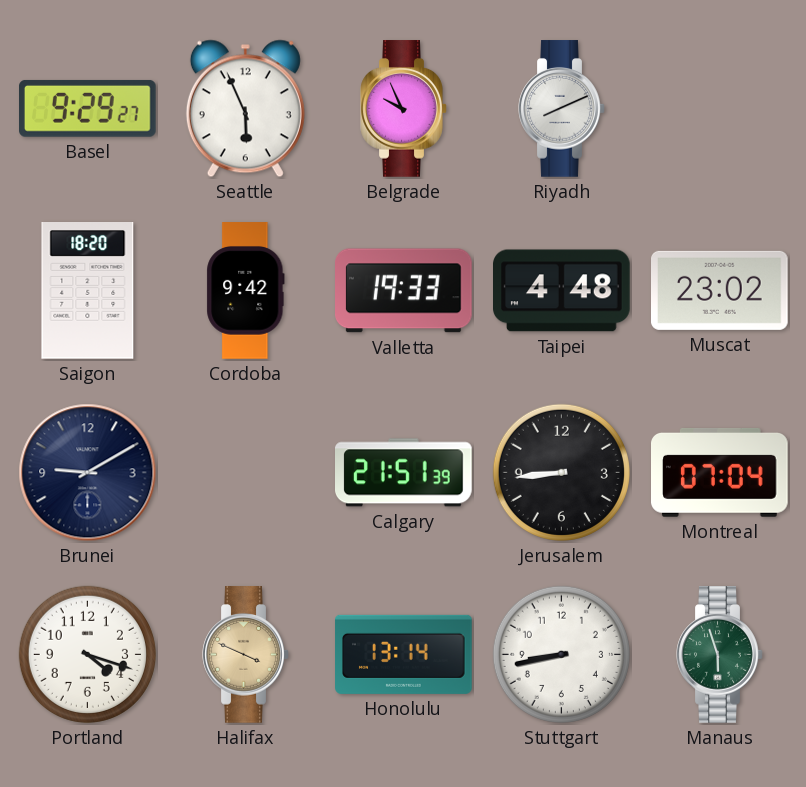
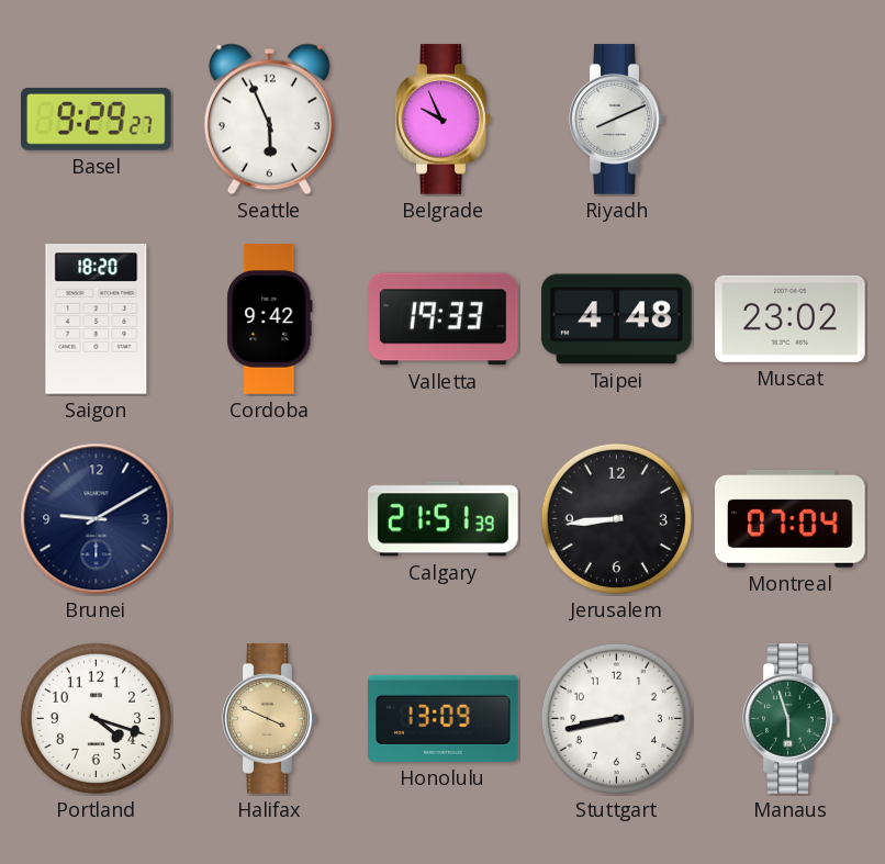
Honolulu: 13:14 -> 13:09 (444, 718)
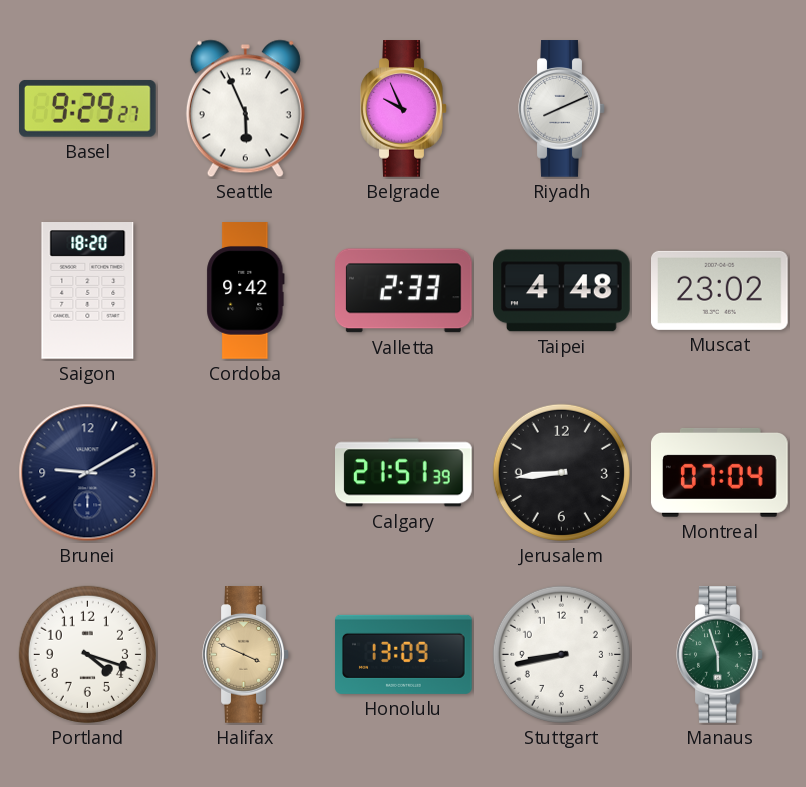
Valletta: 19:33 -> 2:33 (404, 291)
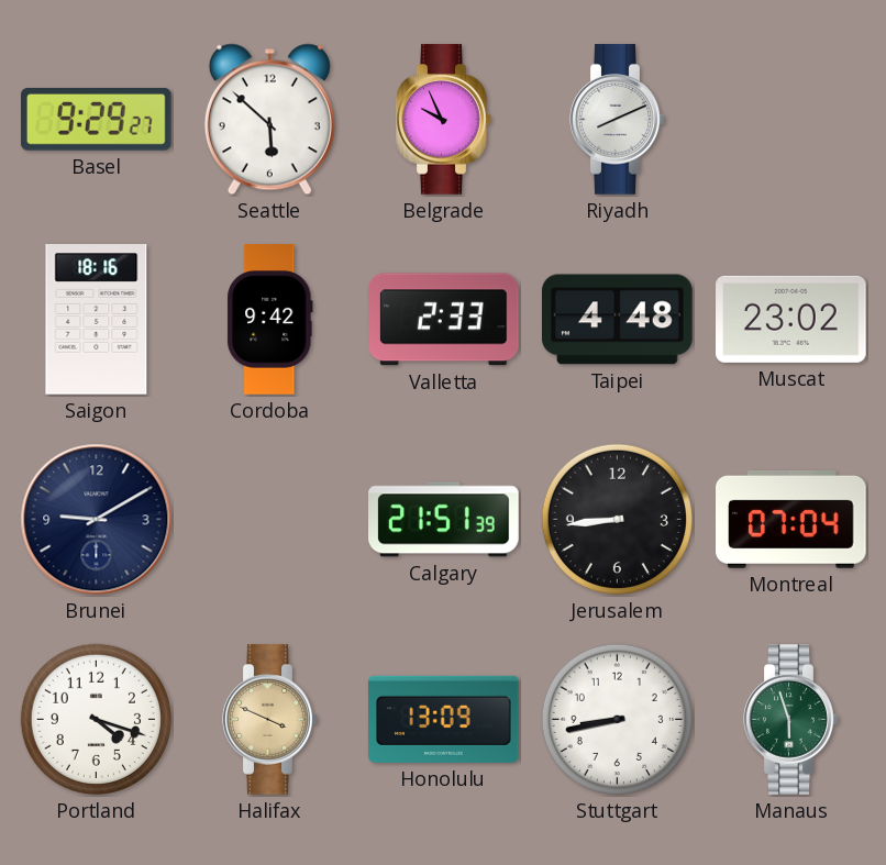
Seattle: 5:56 -> 5:52 (269, 120)
Saigon: 18:20 -> 18:16 (97, 320)
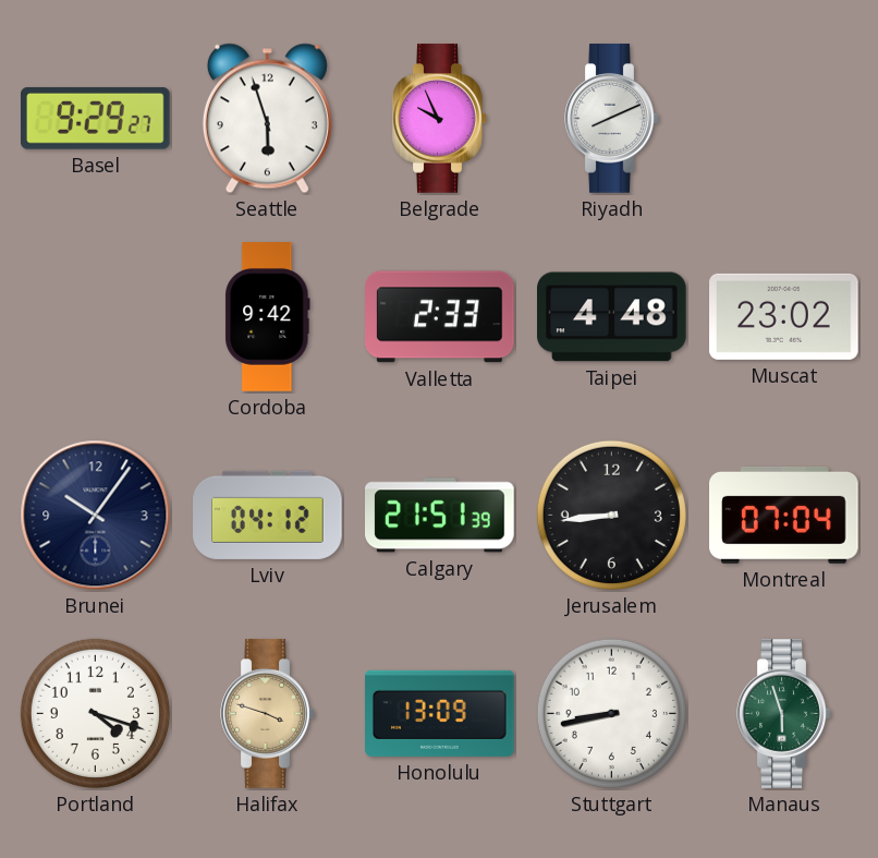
Seattle: 5:52 -> 5:57 (267, 119)
Saigon: 18:16 -> none (97, 320)
Brunei: 9:10 -> 10:06 (96, 516)
Lviv: none -> 04:12 (268, 515)
Halifax: 3:49 -> 3:48 (268, 714)
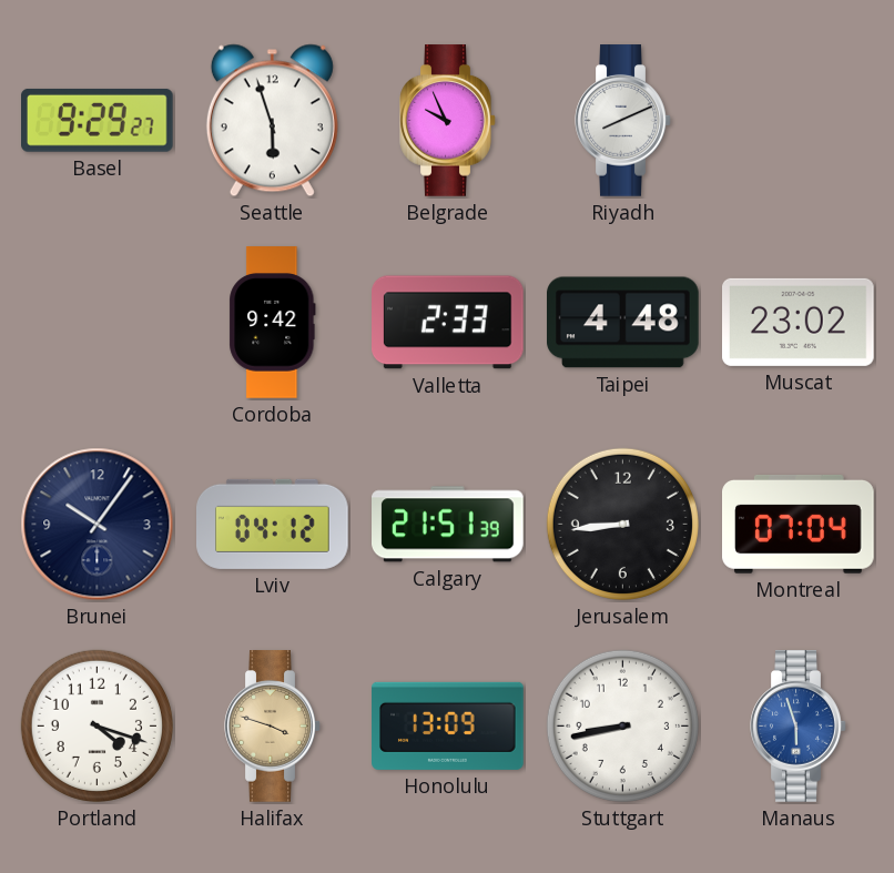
Manaus dial: green -> blue (799, 727)
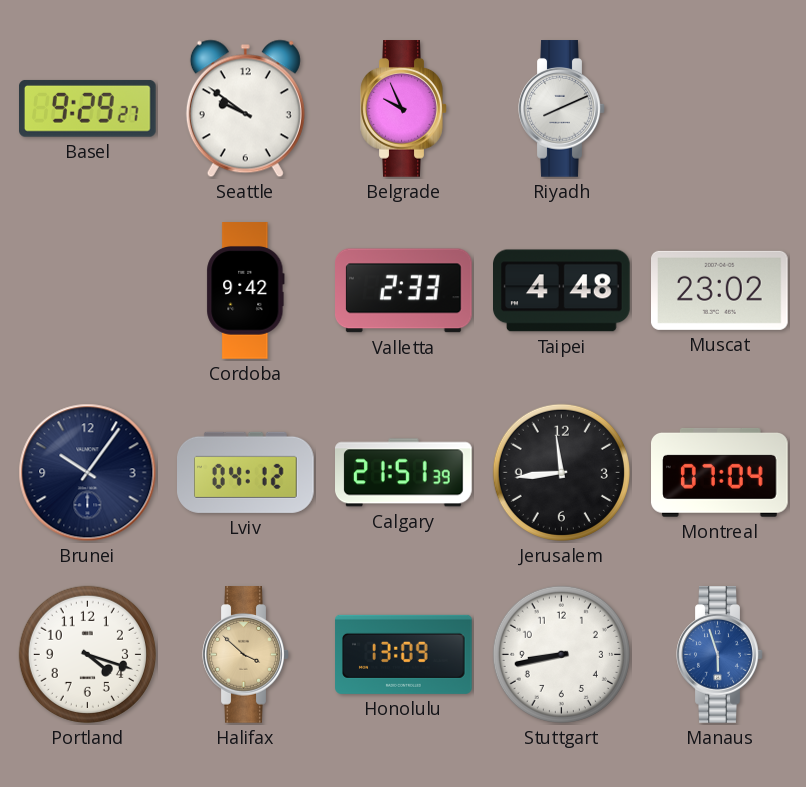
Seattle: 5:57 -> 9:51 (245, 109)
Jerusalem: 8:44 -> 11:44 (561, 472)
Halifax: 3:48 -> 3:52 (246, 655)
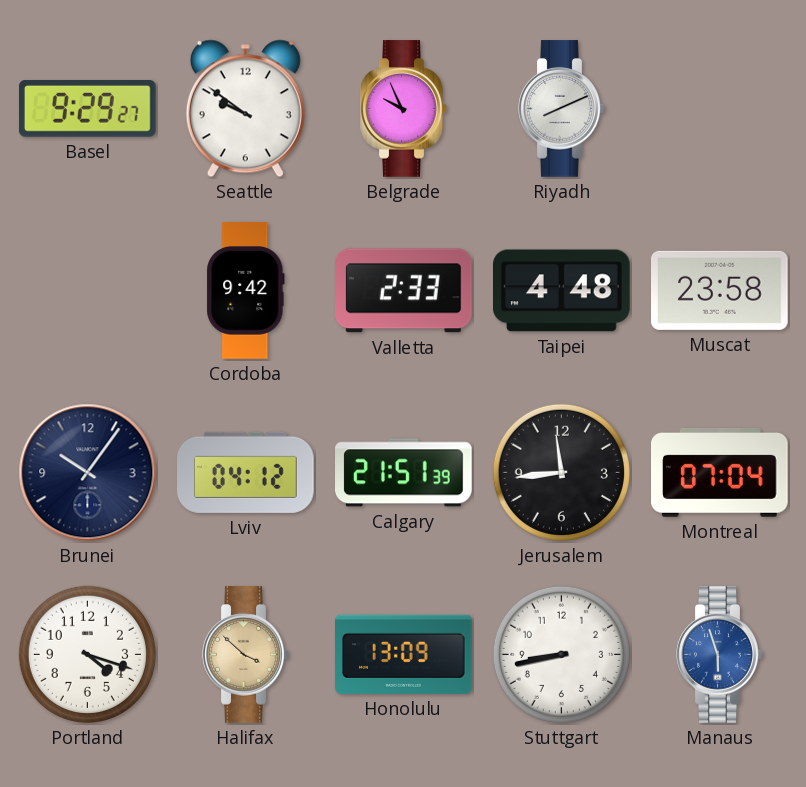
Muscat: 23:02 -> 23:58 (720, 290)
